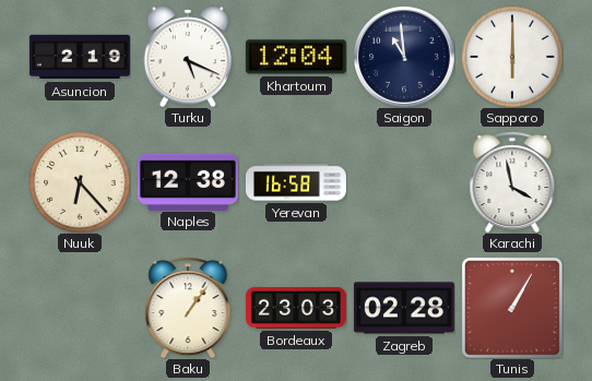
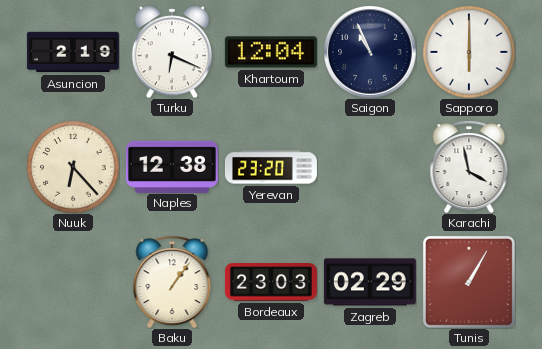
Turku: 5:19 -> 6:19 (172, 52)
Saigon: 10:59 -> 10:56 (370, 52)
Yerevan: 16:58 -> 23:20 (271, 167)
Zagreb: 02:28 -> 02:29 (370, 282)
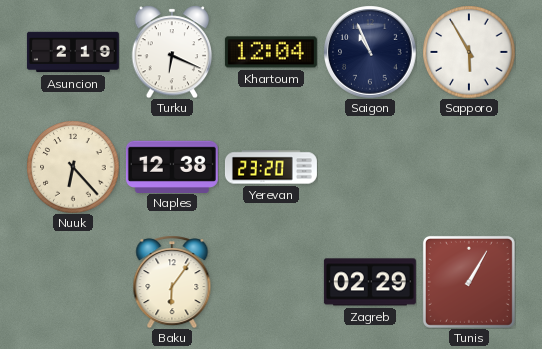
Sapporo: 6:00 -> 5:55 (469, 52)
Karachi: 3:58 -> none (469, 167)
Baku: 1:06 -> 6:06 (172, 282)
Bordeaux: 23:03 -> none (271, 282)
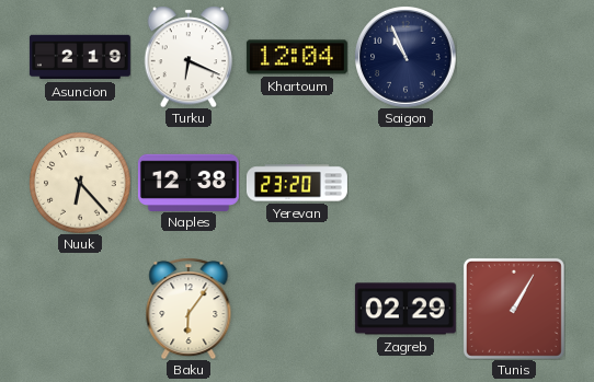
Sapporo: 5:55 -> none (469, 52)
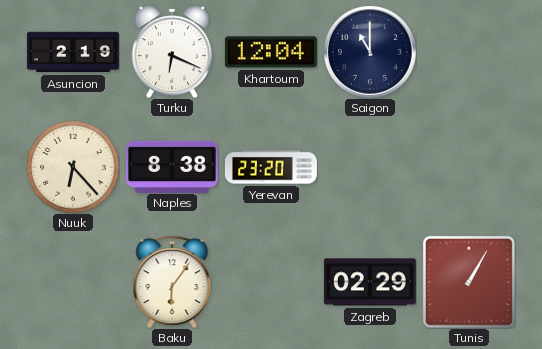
Saigon: 10:56 -> 11:00 (370, 52)
Naples: 12:38 -> 8:38 (172, 166)
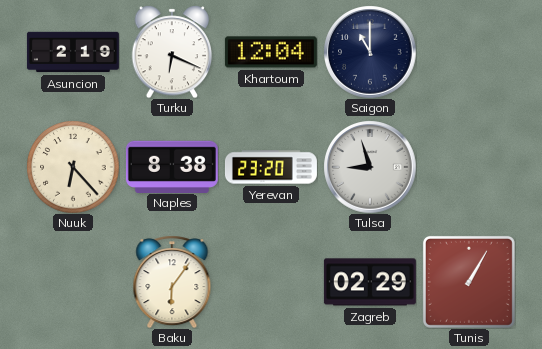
Tulsa: none -> 8:57 (370, 167)
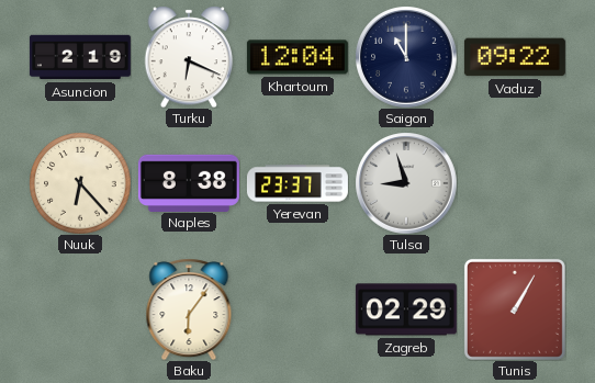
Vaduz: none -> 09:22 (515, 57)
Yerevan: 23:20 -> 23:37 (297, 183)
